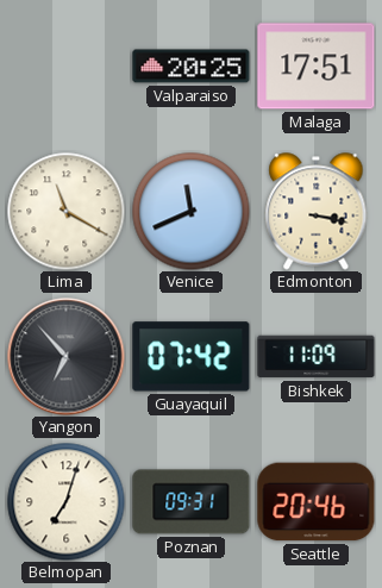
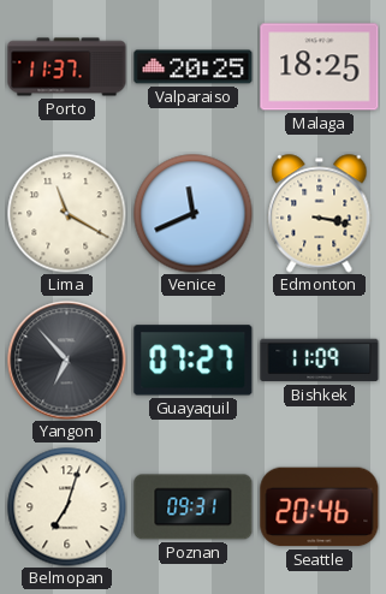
Porto: none -> 11:37 (67, 67)
Malaga: 17:51 -> 18:25 (320, 67)
Guayaquil: 07:42 -> 07:27 (194, 361)
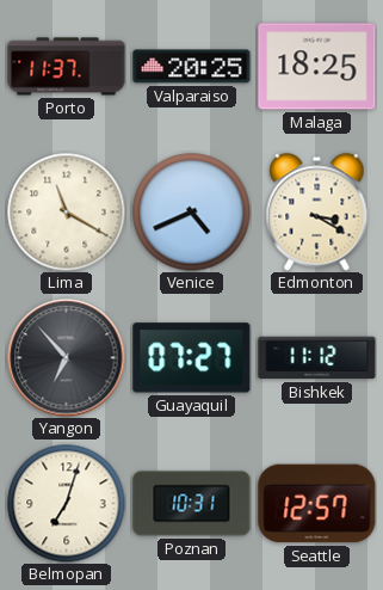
Venice: 11:41 -> 4:41 (192, 213)
Edmonton: 3:17 -> 3:20 (317, 213)
Bishkek: 11:09 -> 11:12 (317, 358)
Poznan: 09:31 -> 10:31 (192, 504)
Seattle: 20:46 -> 12:57 (317, 504)
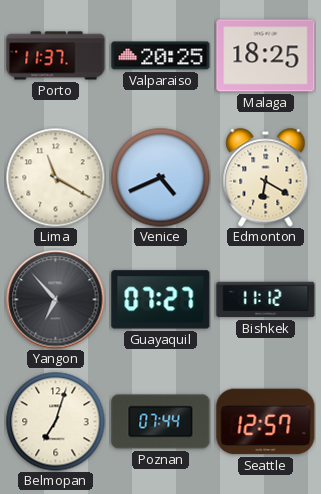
Edmonton: 3:20 -> 6:20 (266, 178)
Poznan: 10:31 -> 07:44 (161, 422)
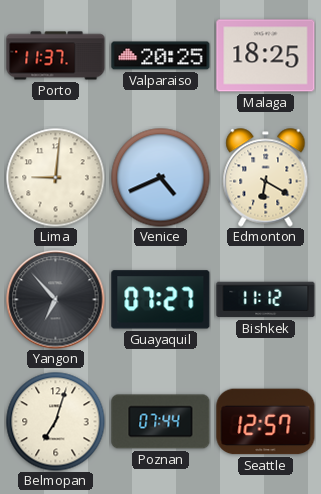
Lima: 11:20 -> 9:01 (56, 178)
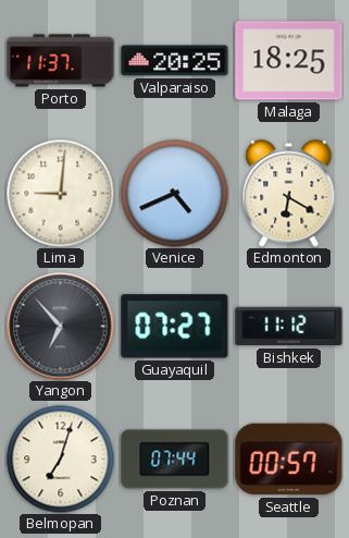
Seattle: 12:57 -> 00:57 (289, 460)
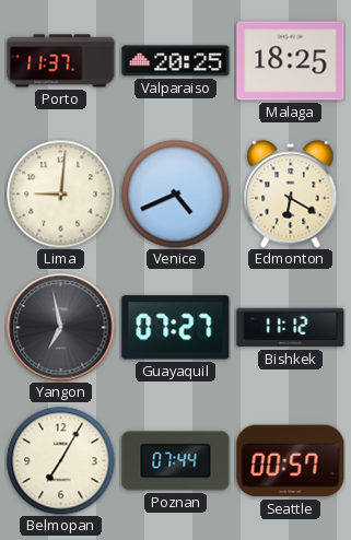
Yangon: 6:53 -> 6:58 (61, 328)
Belmopan: 7:03 -> 7:05 (61, 461)
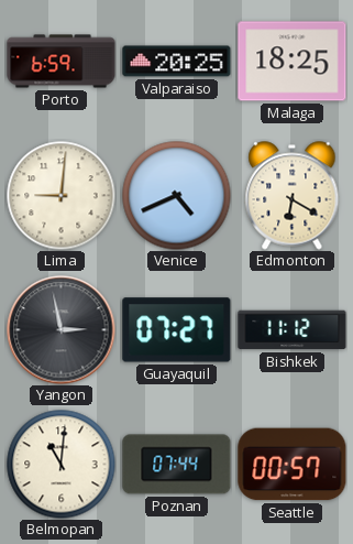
Porto: 11:37 -> 6:59 (62, 62)
Yangon: 6:58 -> 2:58 (62, 330)
Belmopan: 7:05 -> 11:01 (62, 465)
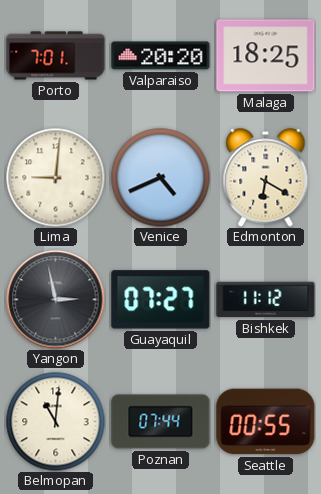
Porto: 6:59 -> 7:01 (56, 56)
Valparaiso: 20:25 -> 20:20 (161, 56)
Seattle: 00:57 -> 00:55 (266, 422)
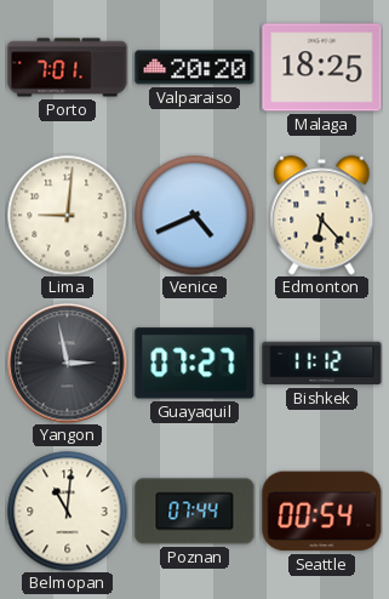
Edmonton: 6:20 -> 6:23 (322, 216)
Seattle: 00:55 -> 00:54 (322, 512)
